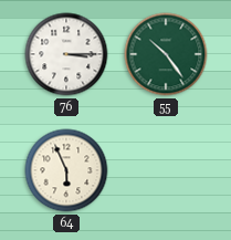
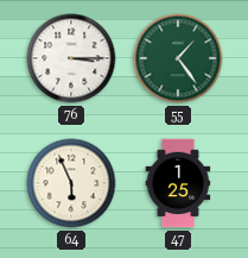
55: 10:24 -> 1:24 (178, 58)
47: none -> 1:25 (178, 183)
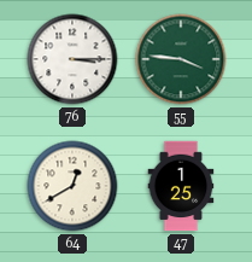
55: 1:24 -> 3:46 (181, 59)
64: 5:56 -> 12:40 (72, 186)
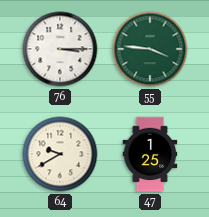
64: 12:40 -> 9:40 (60, 154)
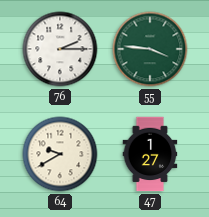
76: 3:15 -> 2:15 (60, 49)
47: 1:25 -> 1:27 (150, 154)
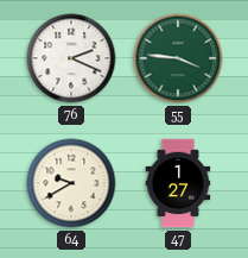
76: 2:15 -> 2:19 (71, 58)
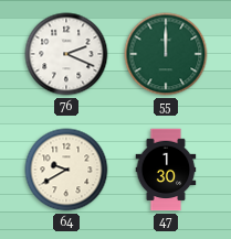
55: 3:46 -> 12:00 (166, 54)
47: 1:27 -> 1:30 (166, 170)
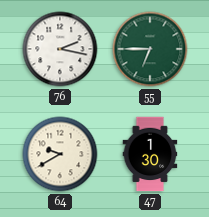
76: 2:19 -> 2:17 (60, 49)
55: 12:00 -> 6:45 (150, 49)
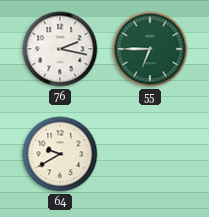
47: 1:30 -> none (150, 154)
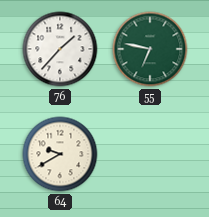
76: 2:17 -> 1:37 (60, 49)
55: 6:45 -> 6:47 (150, 49)
